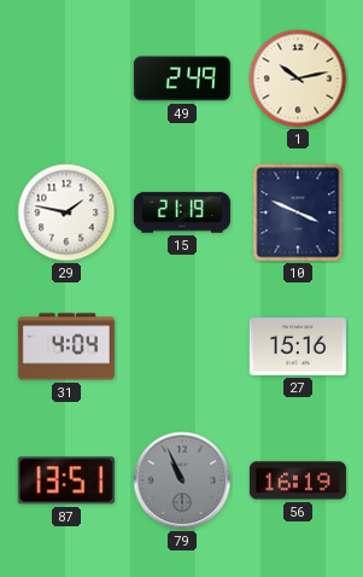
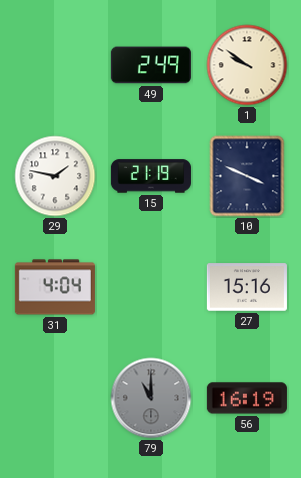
1: 10:13 -> 9:51 (247, 65)
87: 13:51 -> none (66, 480)
79: 10:56 -> 11:00 (151, 398)
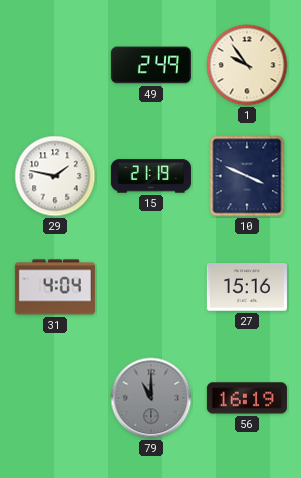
1: 9:51 -> 9:54 (247, 65)
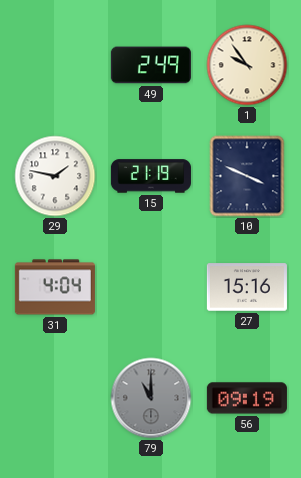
56: 16:19 -> 09:19 (247, 398)
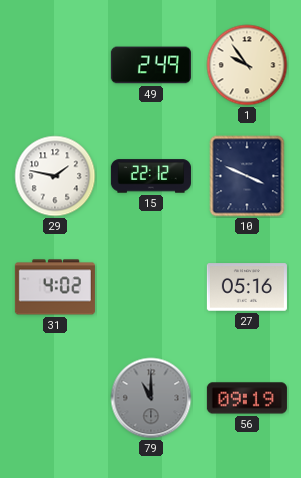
15: 21:19 -> 22:12 (151, 176)
31: 4:04 -> 4:02 (55, 287)
27: 15:16 -> 05:16 (247, 287)
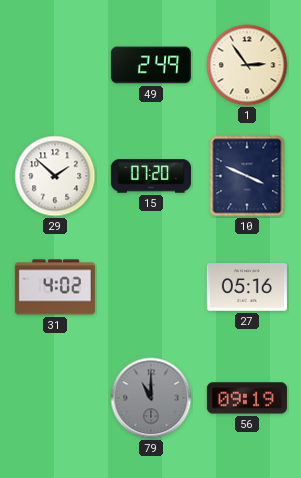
1: 9:54 -> 2:54 (247, 65)
29: 1:47 -> 1:52 (55, 176)
15: 22:12 -> 07:20 (151, 176)
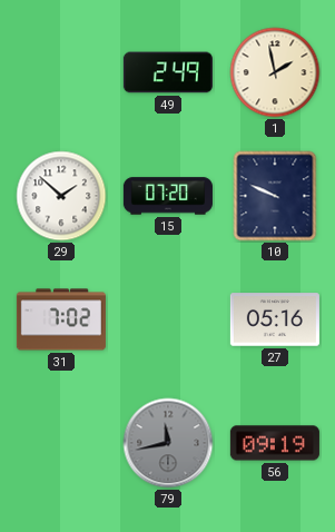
1: 2:54 -> 1:58 (275, 72)
10: 3:49 -> 9:49 (275, 196)
31: 4:02 -> 7:02 (61, 319)
79: 11:00 -> 11:43 (168, 443)
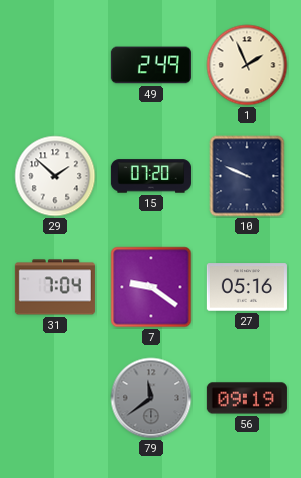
1: 1:58 -> 1:56 (247, 65)
31: 7:02 -> 7:04 (55, 287)
7: none -> 9:21 (151, 287)
79: 11:43 -> 11:39 (151, 398)
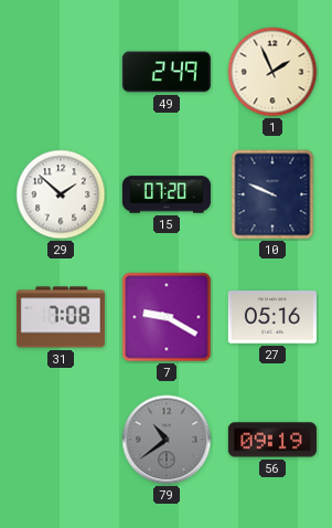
31: 7:04 -> 7:08 (61, 317)
7: 9:21 -> 9:20 (167, 317)
79: 11:39 -> 10:39 (167, 440)
